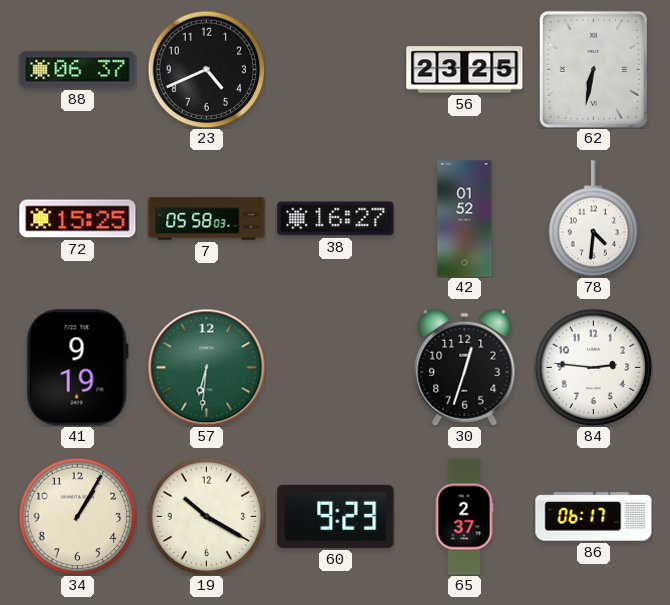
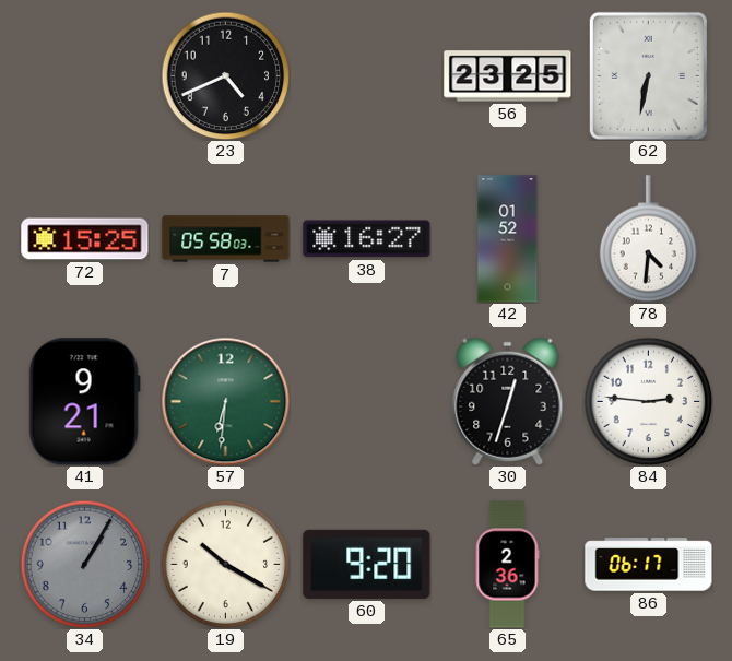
88: 06:37 -> none (78, 70)
41: 9:19 -> 9:21 (84, 402)
34 dial: cream -> grey (84, 564)
60: 9:23 -> 9:20 (367, 564)
65: 2:37 -> 2:36 (507, 565)
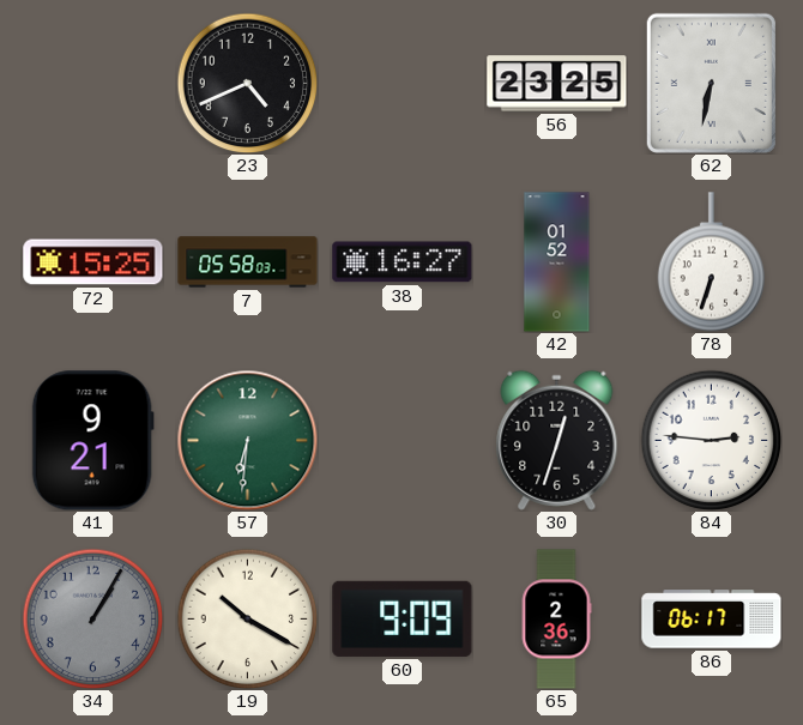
78: 4:31 -> 6:33 (712, 262)
60: 9:20 -> 9:09 (403, 618)
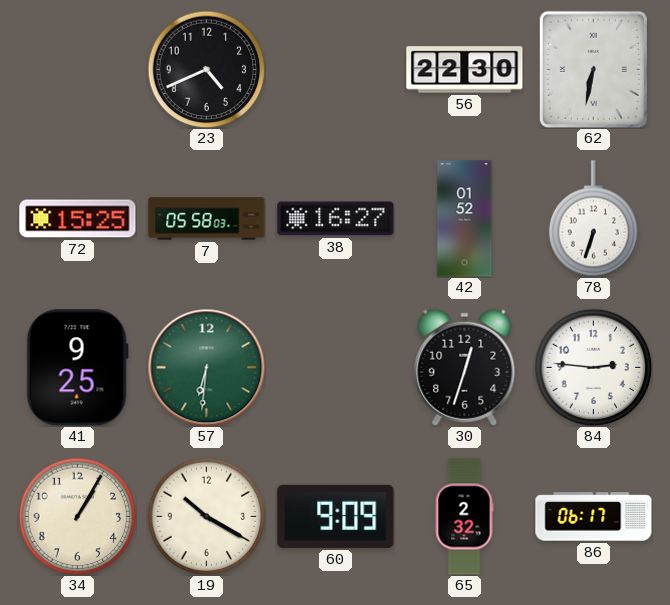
56: 23:25 -> 22:30 (465, 70)
41: 9:21 -> 9:25 (77, 368)
34 dial: grey -> cream (77, 516)
65: 2:36 -> 2:32 (464, 517)
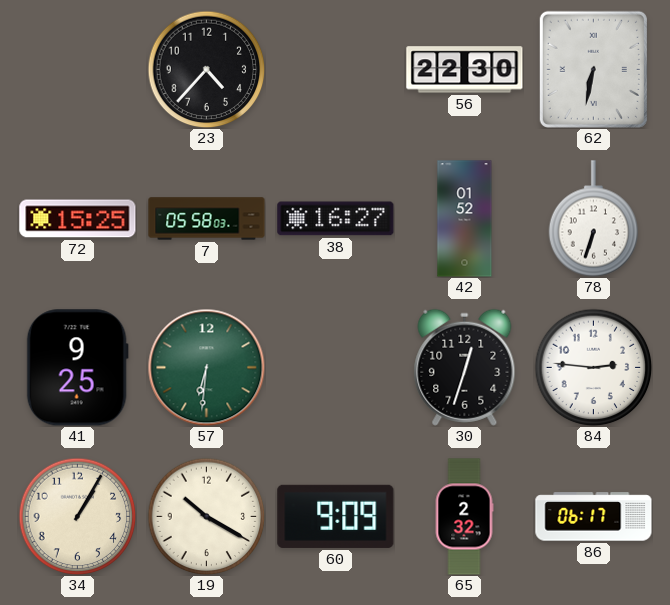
23: 4:41 -> 4:37 (206, 69)
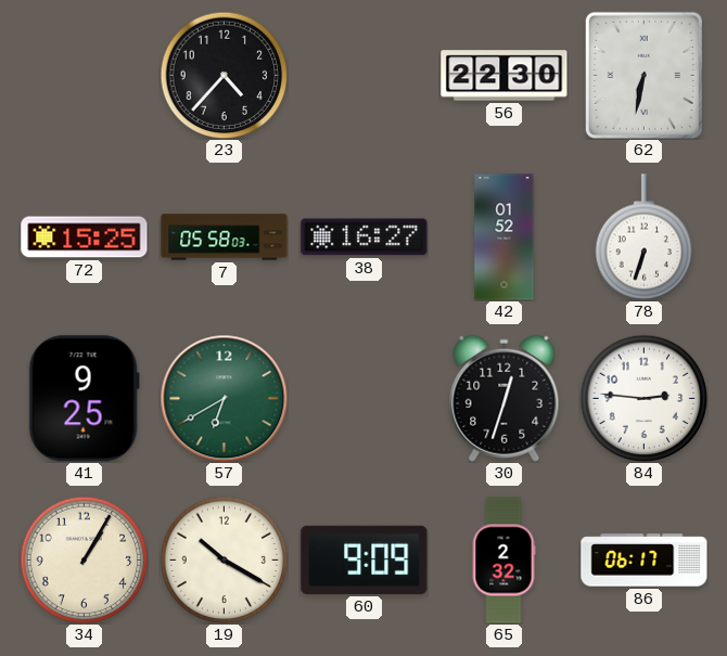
57: 6:31 -> 6:40 (224, 398)
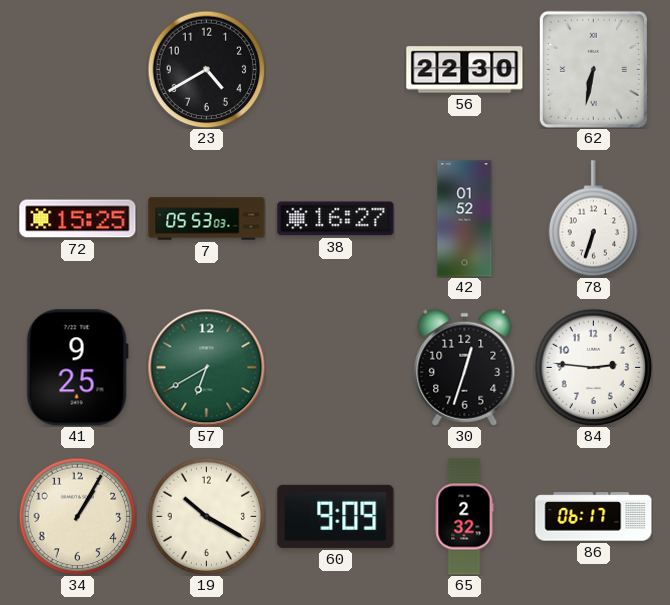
23: 4:37 -> 4:40 (206, 69)
7: 05:58 -> 05:53 (207, 219)
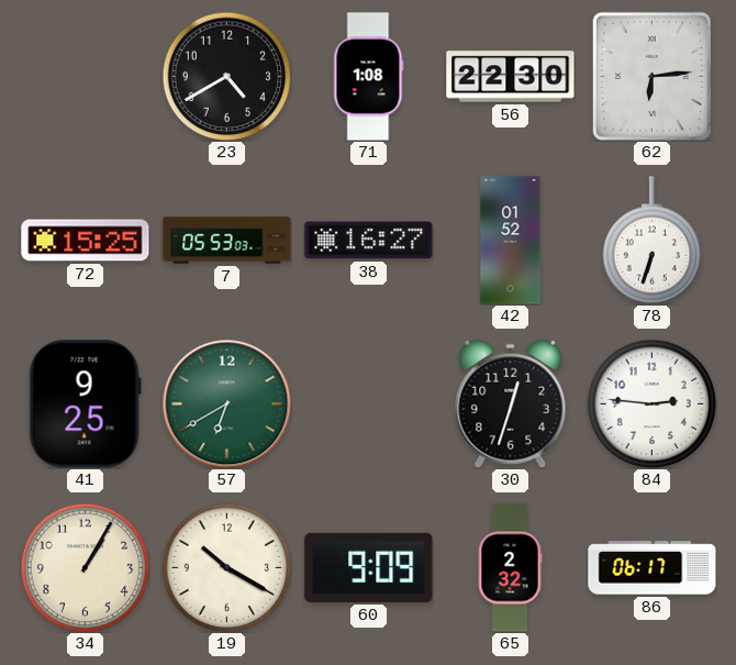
71: none -> 1:08 (368, 77)
62: 6:32 -> 6:14 (651, 76)
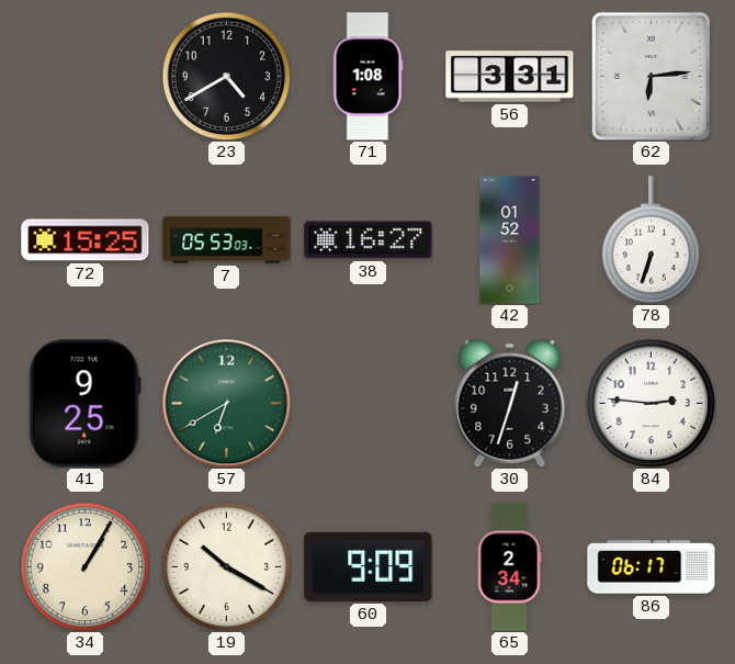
56: 22:30 -> 3:31 (510, 77)
65: 2:32 -> 2:34 (509, 567)
